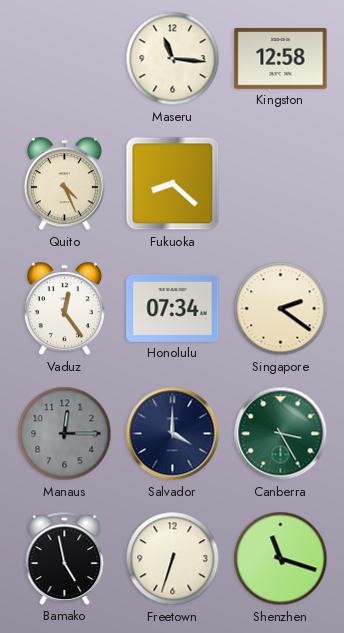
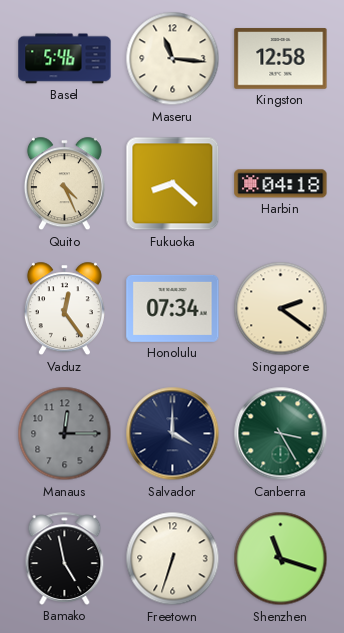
Basel: none -> 5:46 (65, 59)
Harbin: none -> 04:18 (281, 184)
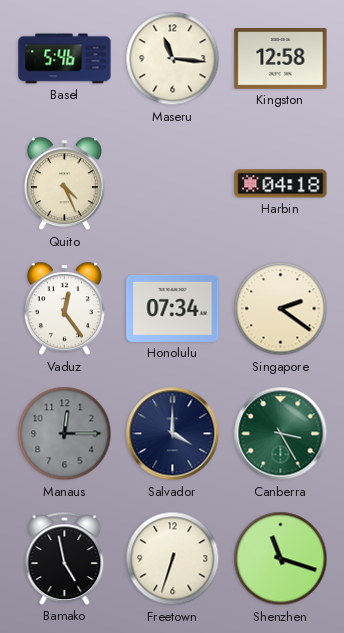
Fukuoka: 8:22 -> none (173, 184)
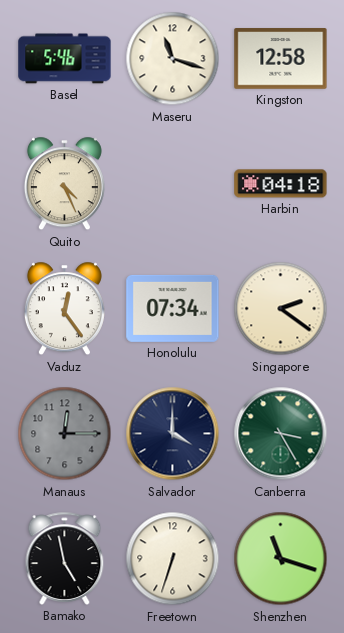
Maseru: 11:16 -> 11:18 (173, 59)
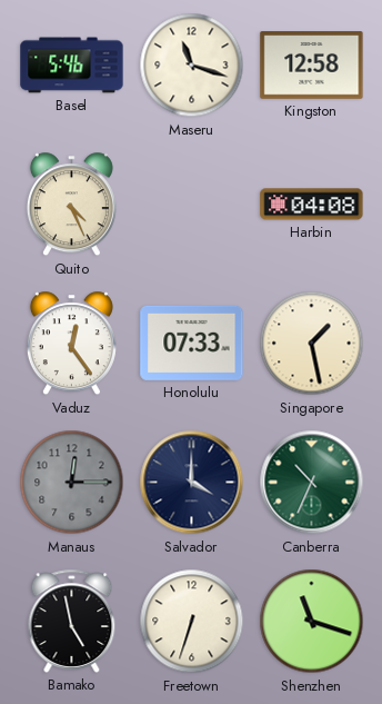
Harbin: 04:18 -> 04:08 (312, 205)
Honolulu: 07:34 -> 07:33 (192, 343)
Singapore: 2:21 -> 1:28 (312, 344)
Canberra: 3:25 -> 10:34 (312, 483)
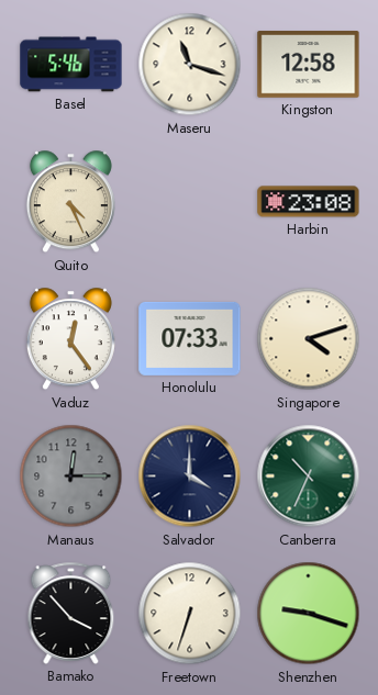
Harbin: 04:08 -> 23:08 (309, 202)
Singapore: 1:28 -> 4:12 (309, 339)
Bamako: 4:58 -> 3:53 (71, 613)
Shenzhen: 11:18 -> 9:18 (309, 614)
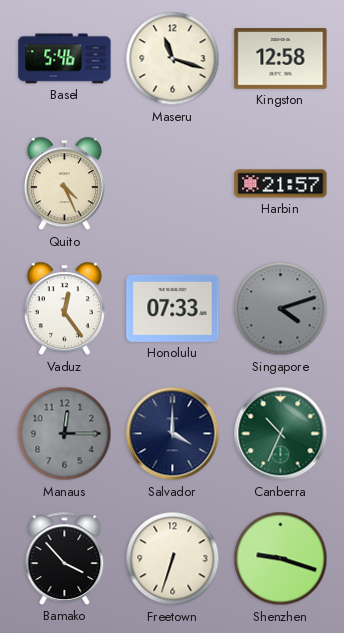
Harbin: 23:08 -> 21:57 (281, 184)
Singapore dial: cream -> grey (281, 309)
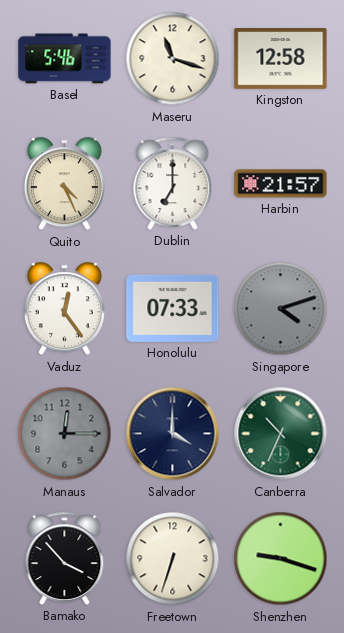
Dublin: none -> 7:00 (173, 183)
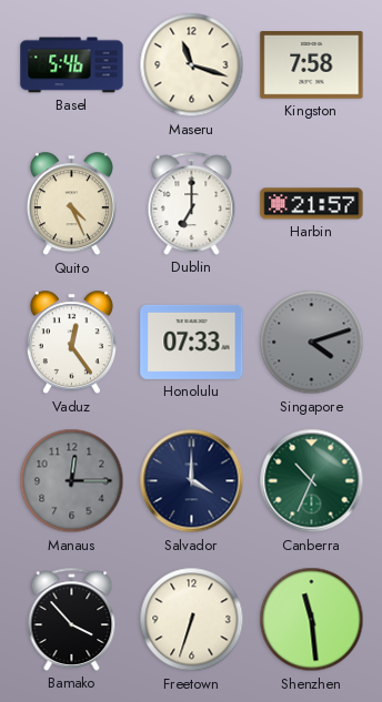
Kingston: 12:58 -> 7:58 (312, 65)
Shenzhen: 9:18 -> 11:29 (312, 620)
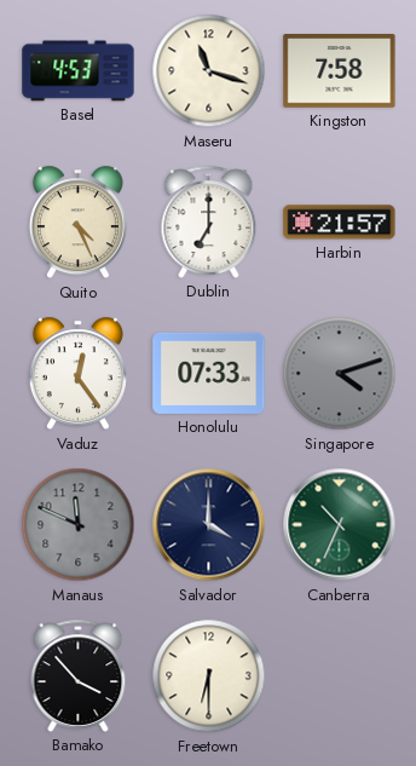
Basel: 5:46 -> 4:53 (79, 71)
Manaus: 12:15 -> 11:49 (79, 525)
Freetown: 6:33 -> 6:30 (209, 676)
Shenzhen: 11:29 -> none (312, 620)
